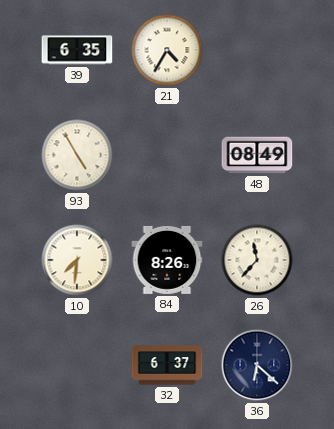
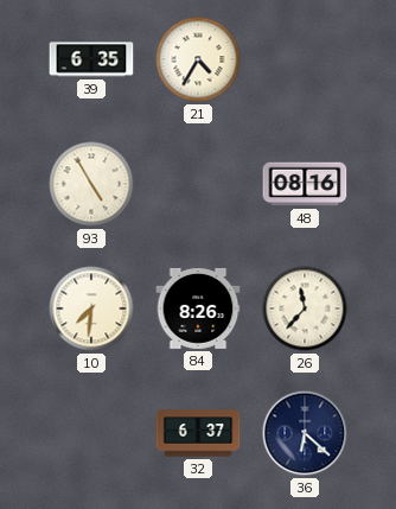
48: 08:49 -> 08:16 (305, 184)
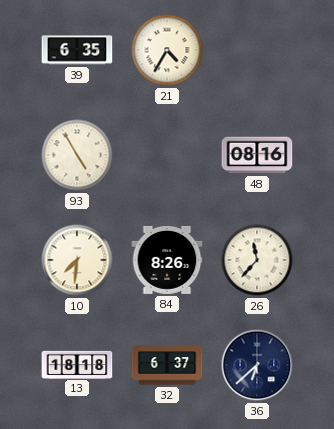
13: none -> 18:18 (77, 364)
36: 6:22 -> 6:38 (257, 365)
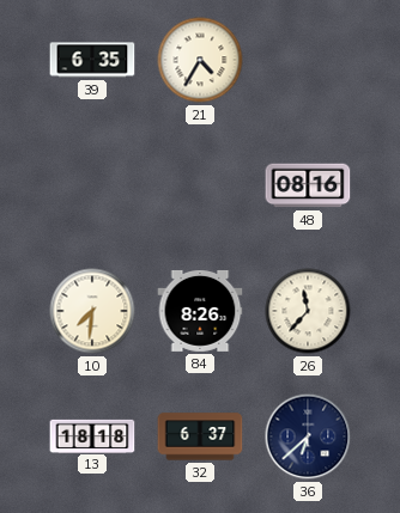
93: 4:55 -> none (77, 155)
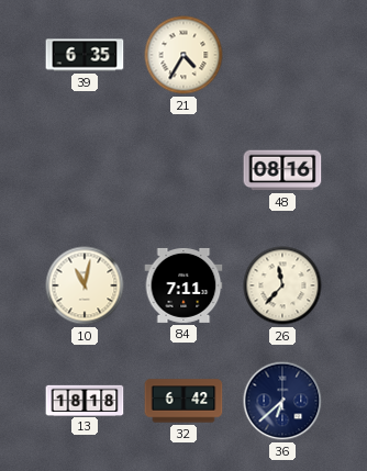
10: 7:31 -> 11:02 (85, 285)
84: 8:26 -> 7:11 (183, 285)
32: 6:37 -> 6:42 (183, 401)
